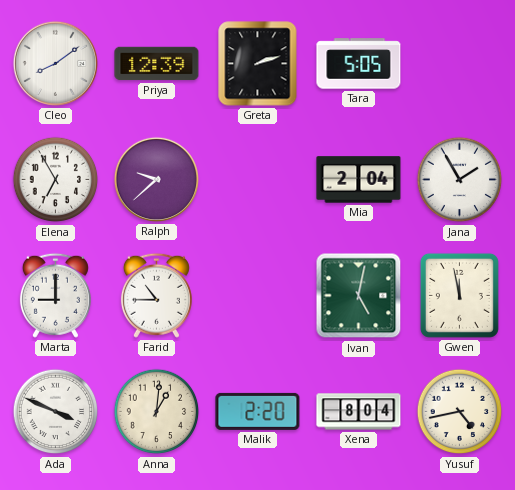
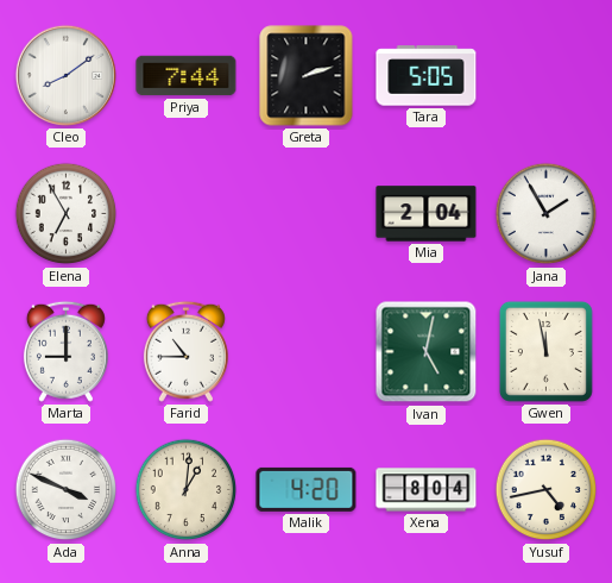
Priya: 12:39 -> 7:44 (187, 76)
Ralph: 9:38 -> none (156, 179)
Malik: 2:20 -> 4:20 (307, 489)
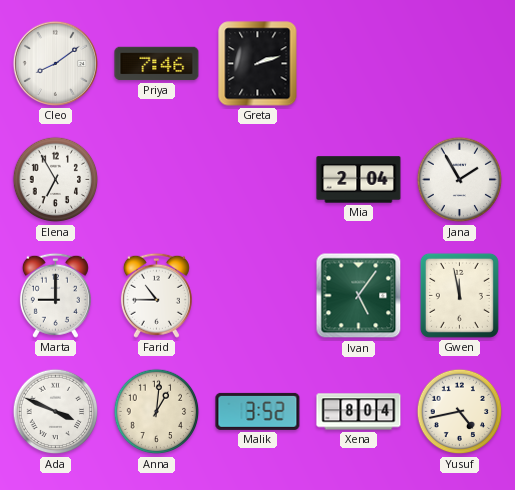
Priya: 7:44 -> 7:46 (157, 64)
Tara: 5:05 -> none (427, 76)
Ivan: 5:02 -> 5:06 (359, 296)
Malik: 4:20 -> 3:52 (258, 411)
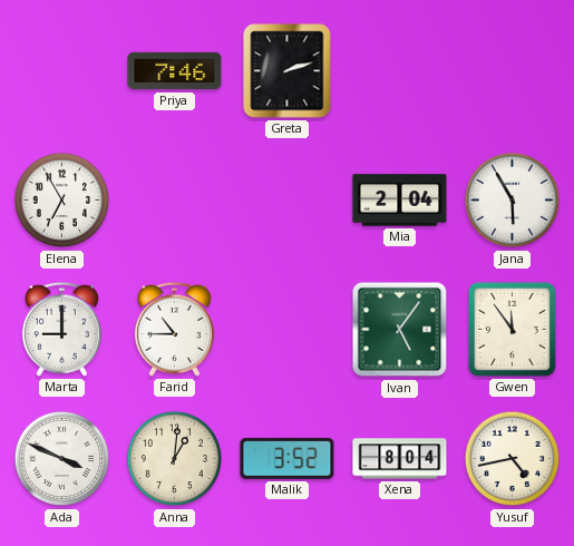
Cleo: 8:09 -> none (55, 63)
Jana: 1:55 -> 5:55 (513, 201)
Gwen: 11:58 -> 11:54 (512, 329)
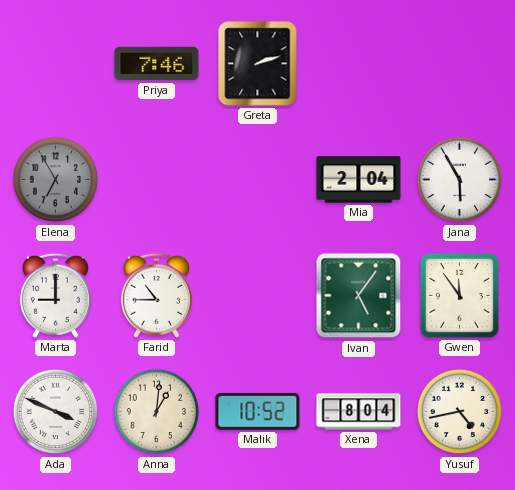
Elena dial: white -> grey (56, 180)
Malik: 3:52 -> 10:52 (258, 411)
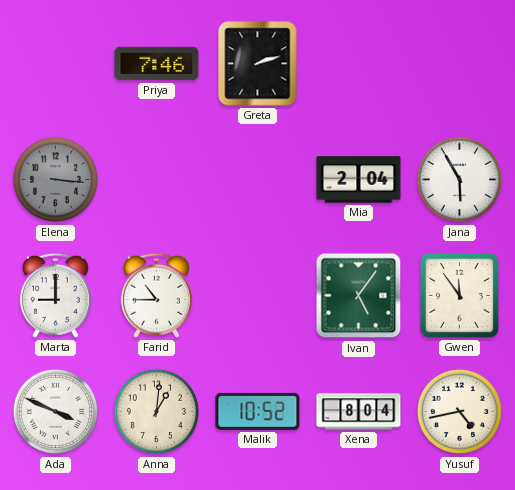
Elena: 6:55 -> 3:16 (56, 180)
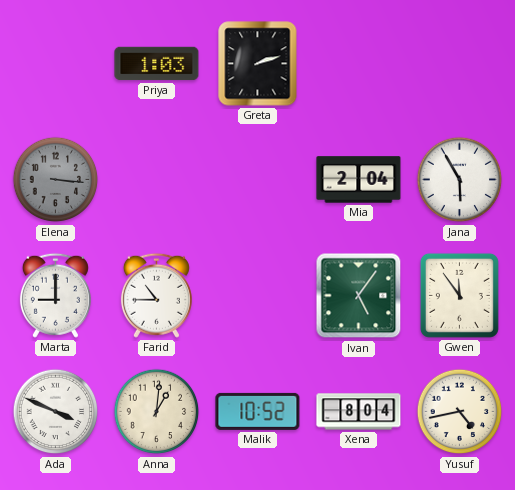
Priya: 7:46 -> 1:03 (157, 64)
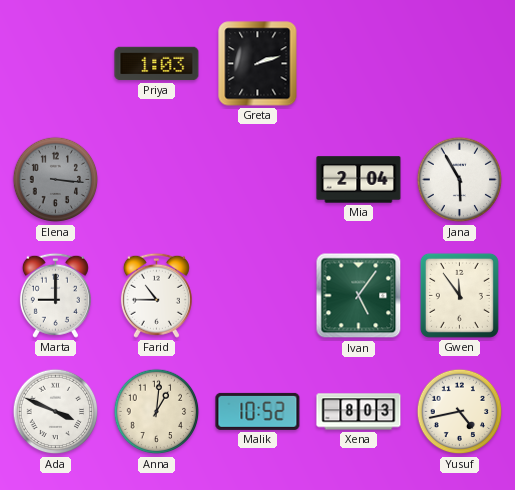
Xena: 8:04 -> 8:03 (359, 412)
